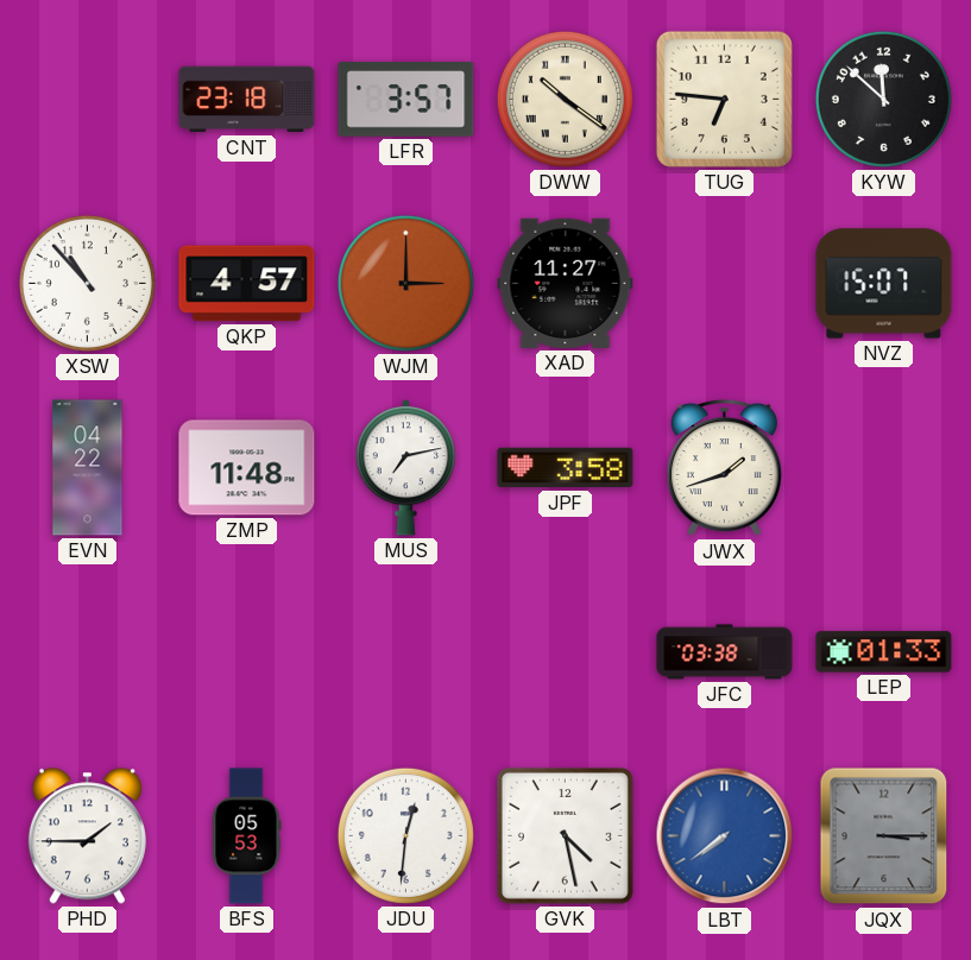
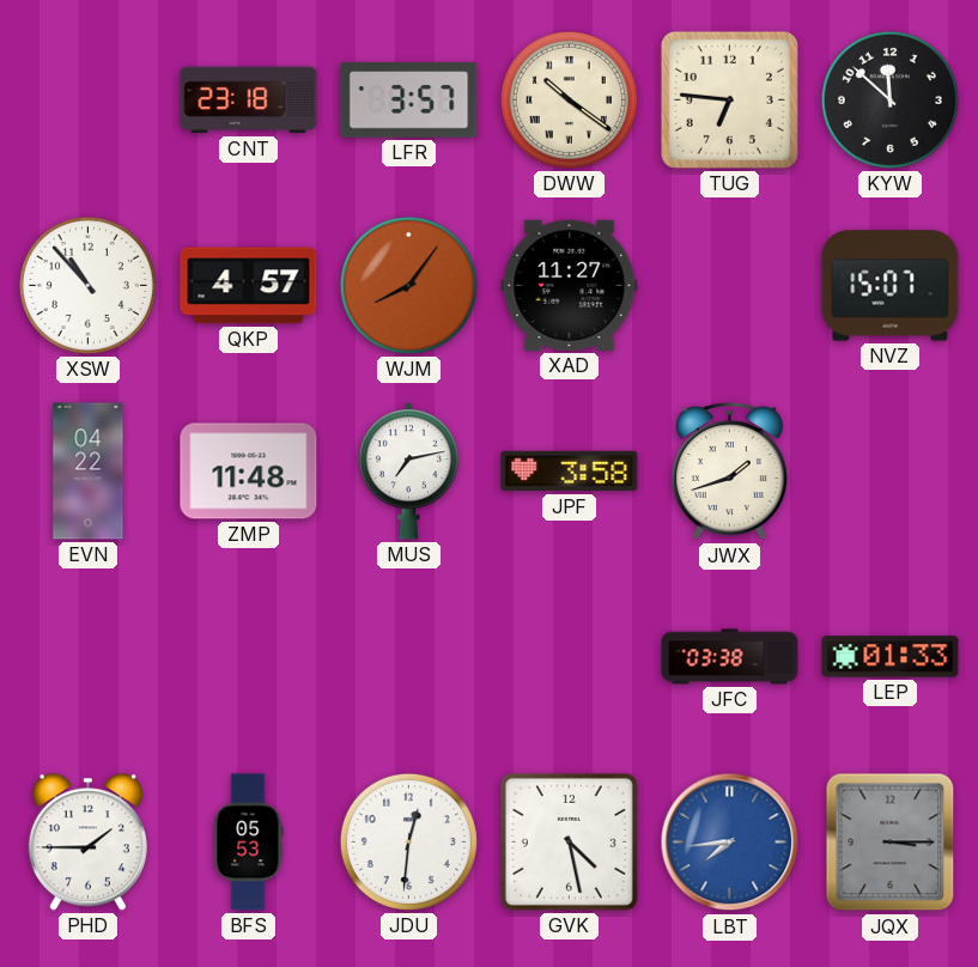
WJM: 3:00 -> 8:06 (408, 285)
LBT: 7:39 -> 7:44 (730, 843)
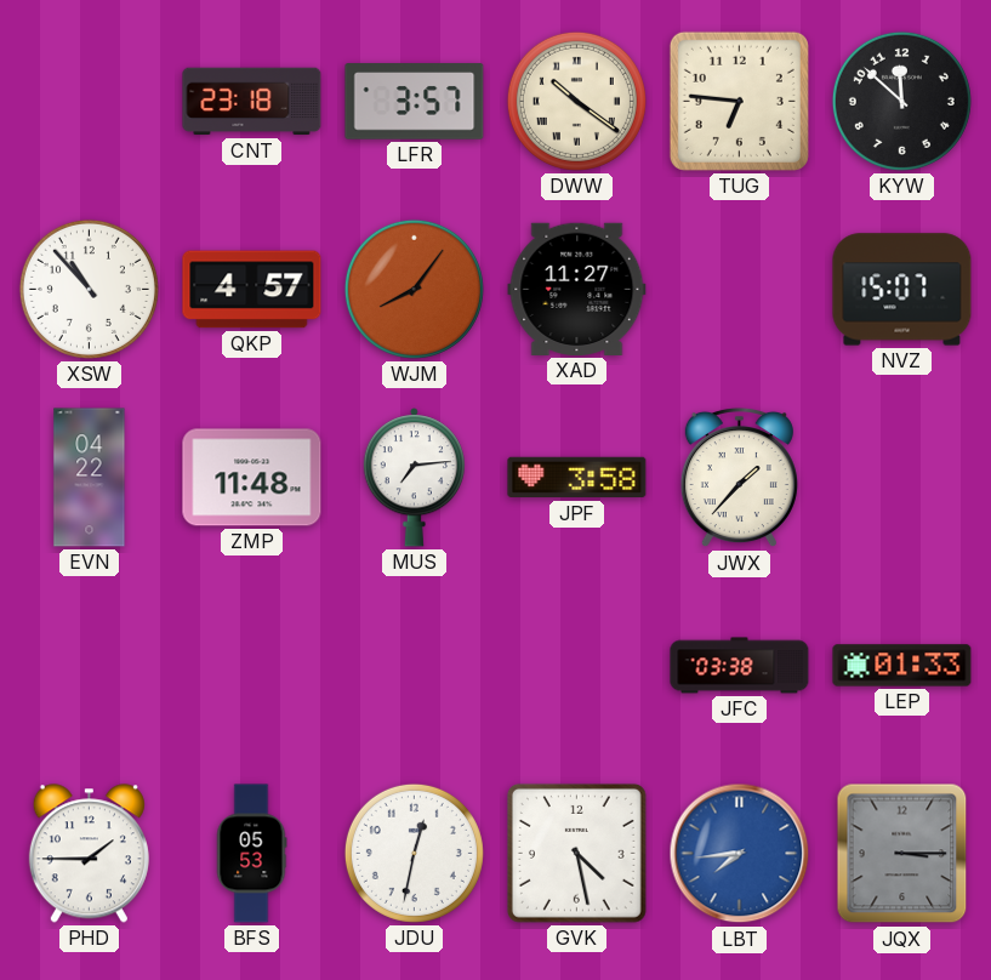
MUS: 7:13 -> 7:14 (414, 478)
JWX: 1:42 -> 1:37 (739, 478)
JDU: 12:31 -> 12:32 (414, 853)
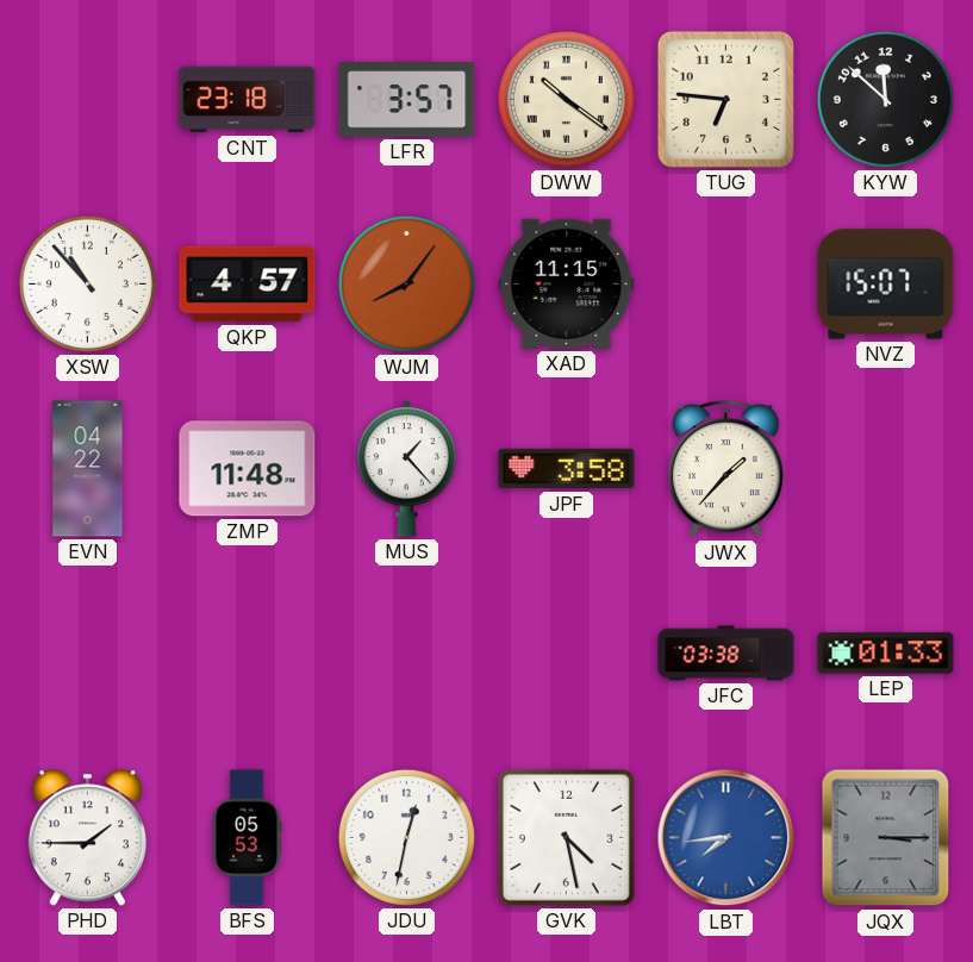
XAD: 11:27 -> 11:15 (567, 283)
MUS: 7:14 -> 1:23 (406, 469)
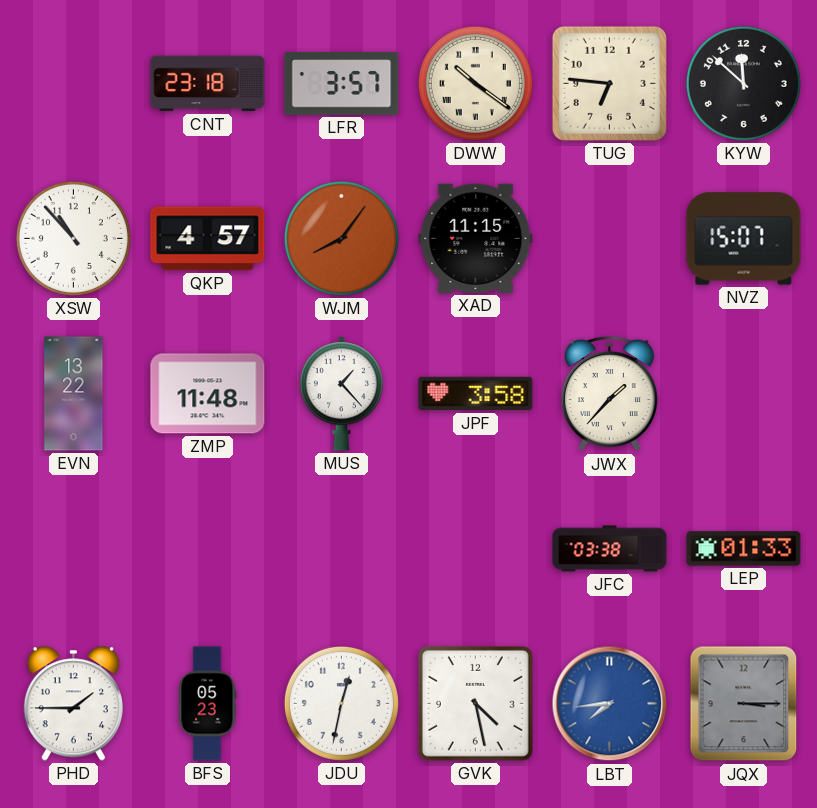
EVN: 04:22 -> 13:22 (74, 394)
BFS: 05:53 -> 05:23 (207, 704)
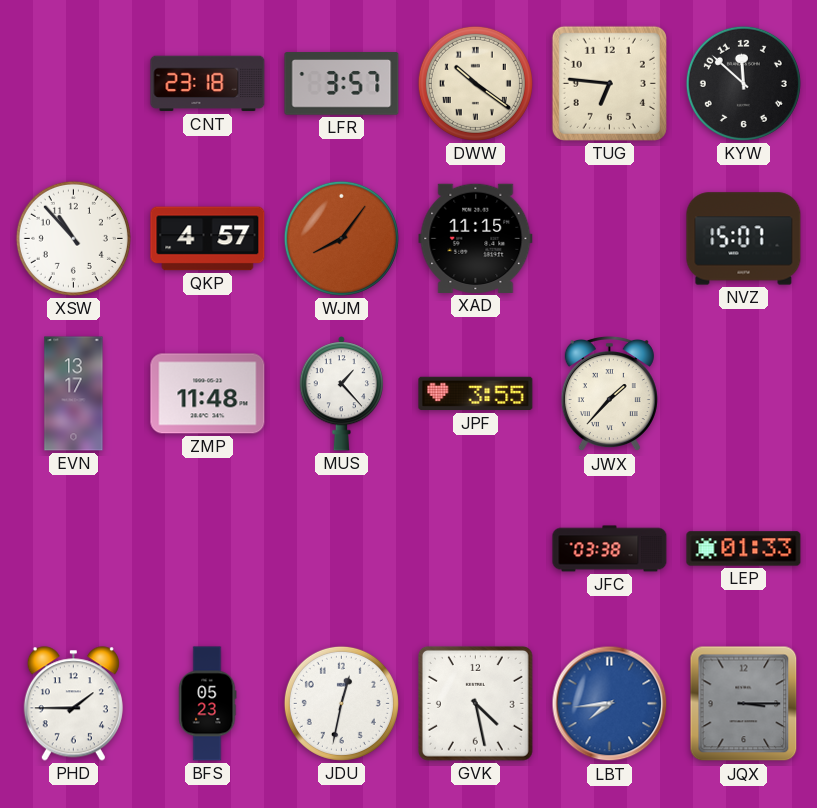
EVN: 13:22 -> 13:17 (74, 394)
JPF: 3:58 -> 3:55 (476, 394)
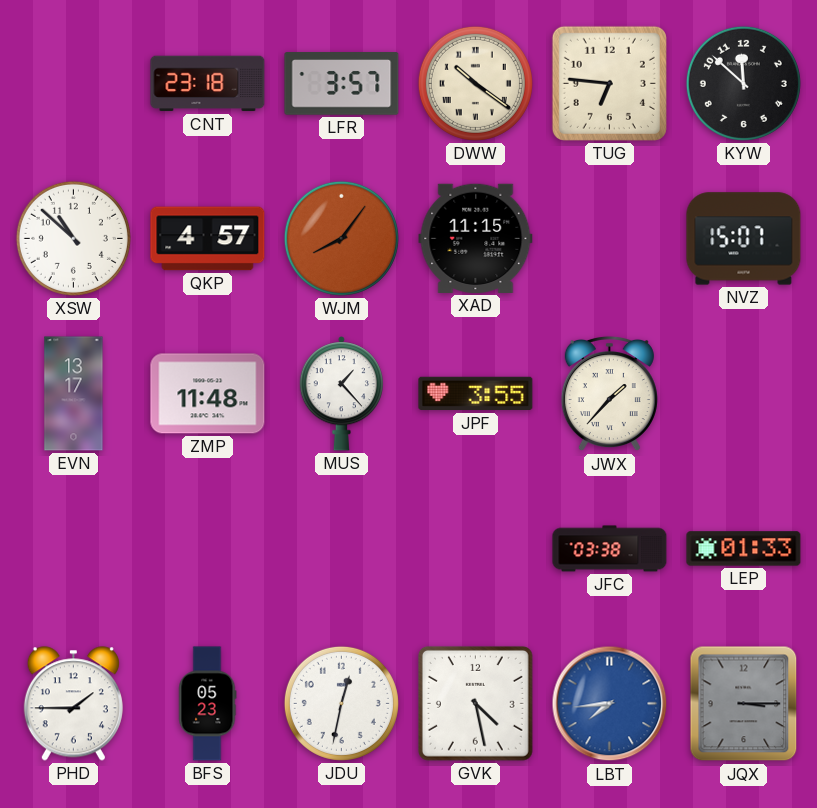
XSW: 10:53 -> 10:52 (73, 238)
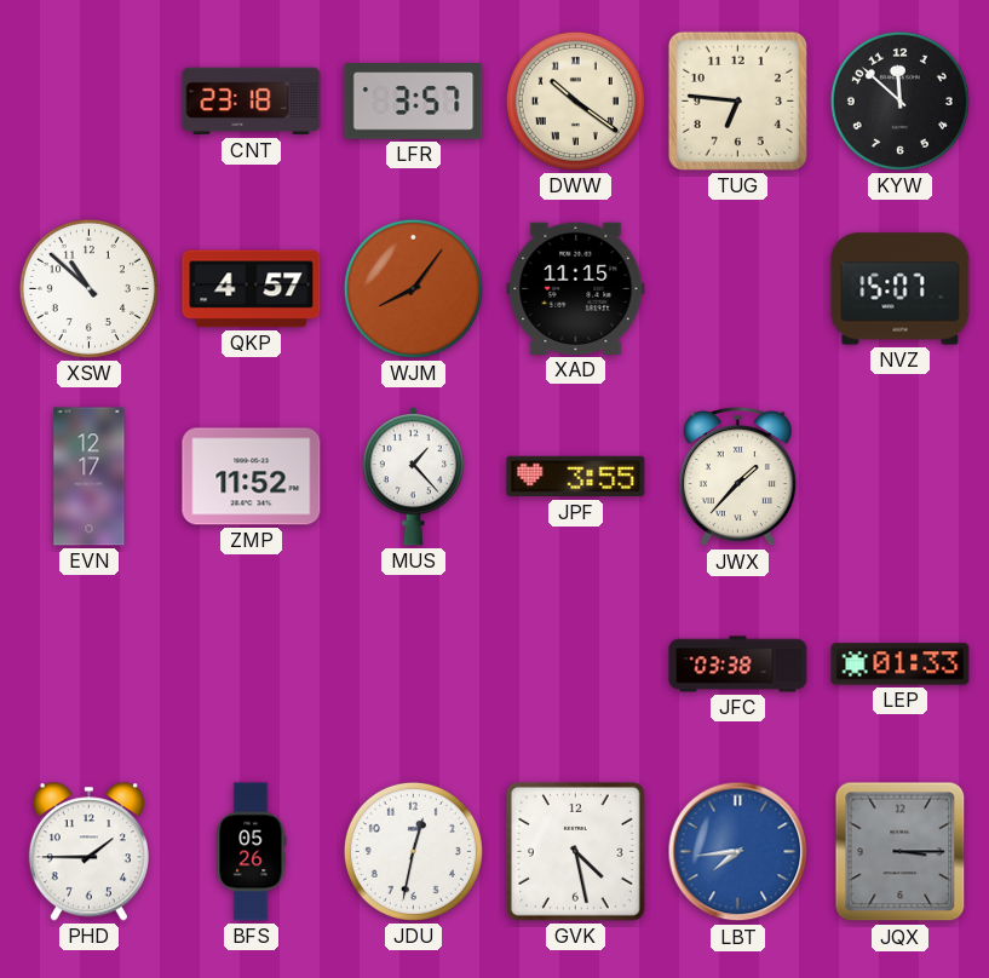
EVN: 13:17 -> 12:17 (90, 477)
ZMP: 11:48 -> 11:52 (252, 477)
BFS: 05:23 -> 05:26 (251, 852)
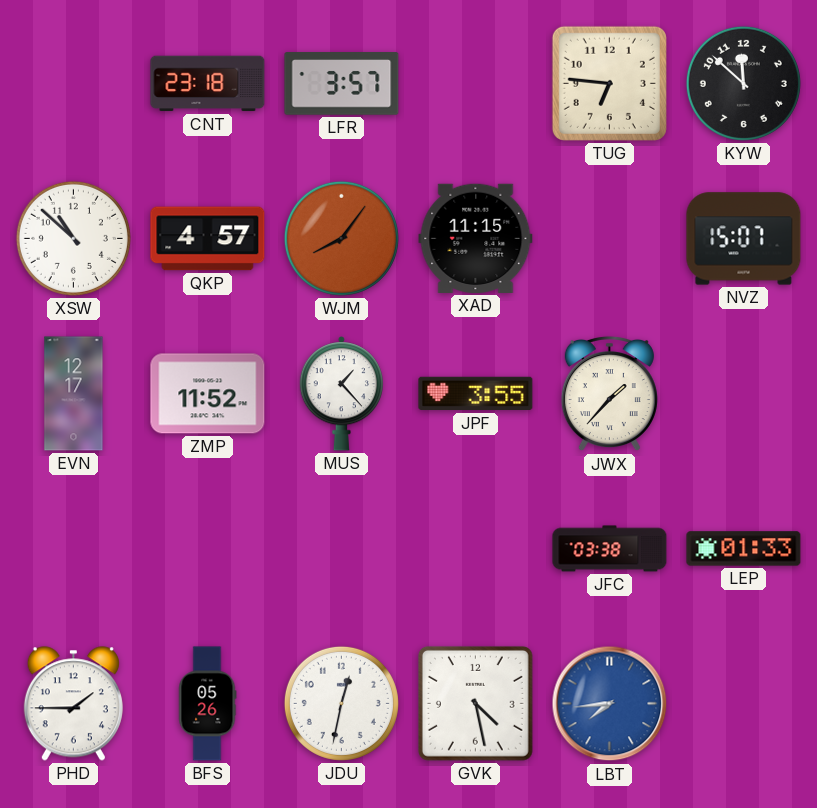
DWW: 10:21 -> none (575, 100)
JQX: 3:15 -> none (901, 852)
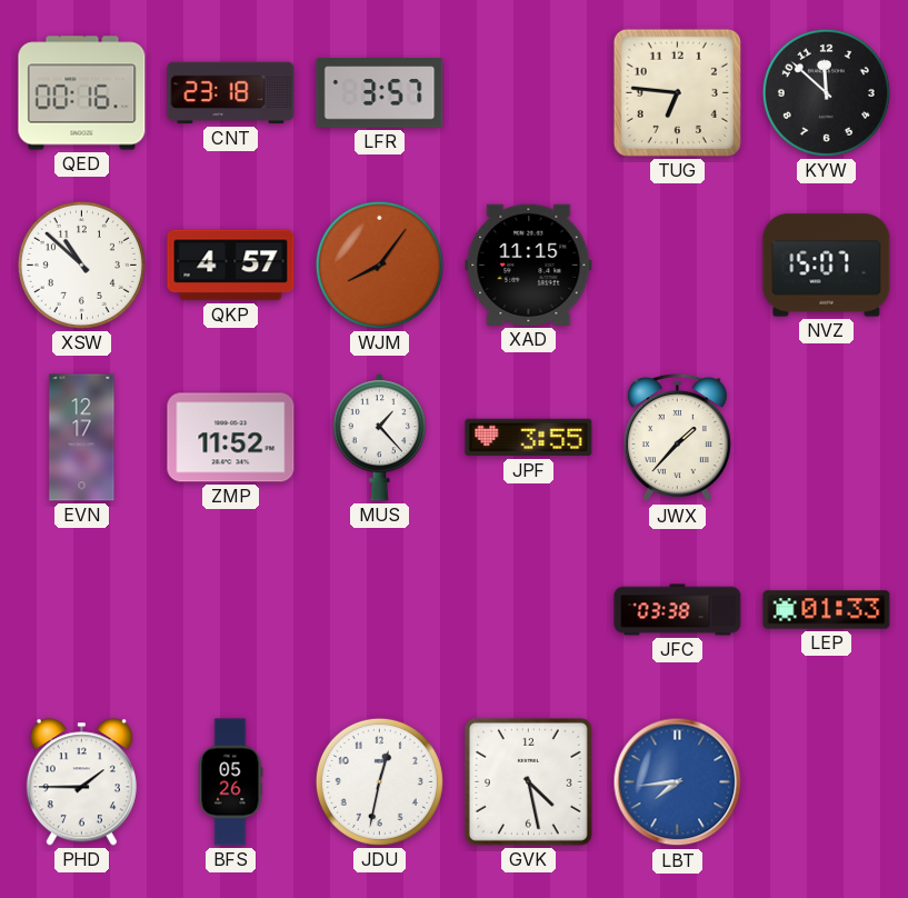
QED: none -> 00:16 (82, 93)
